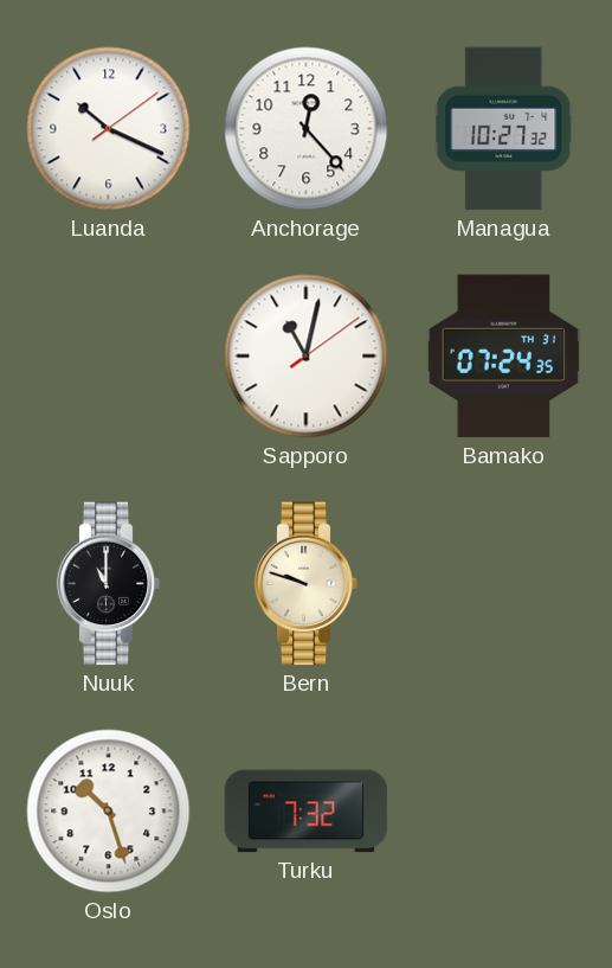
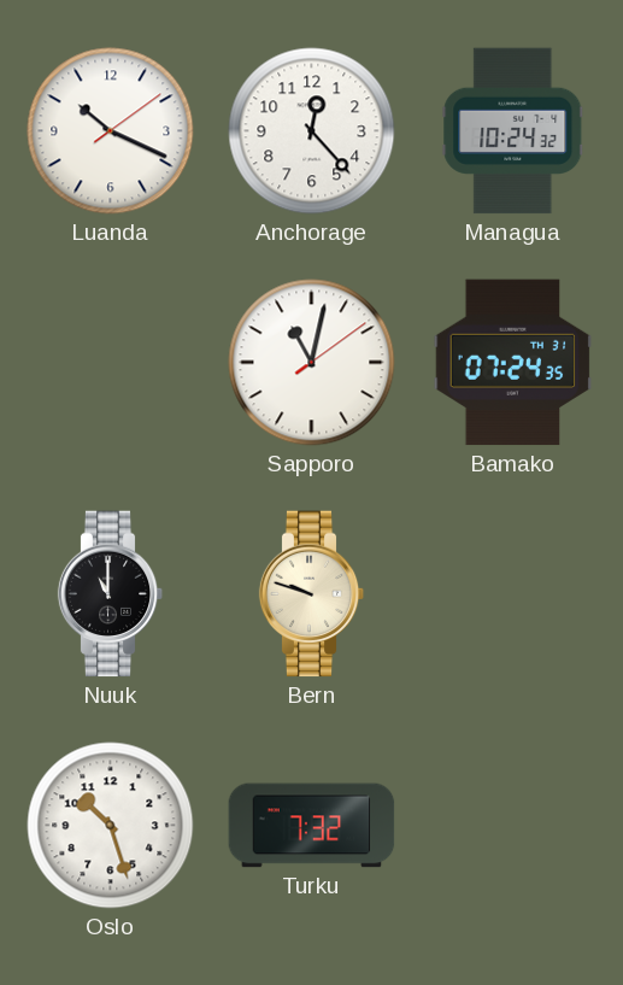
Managua: 10:27 -> 10:24 (513, 131)
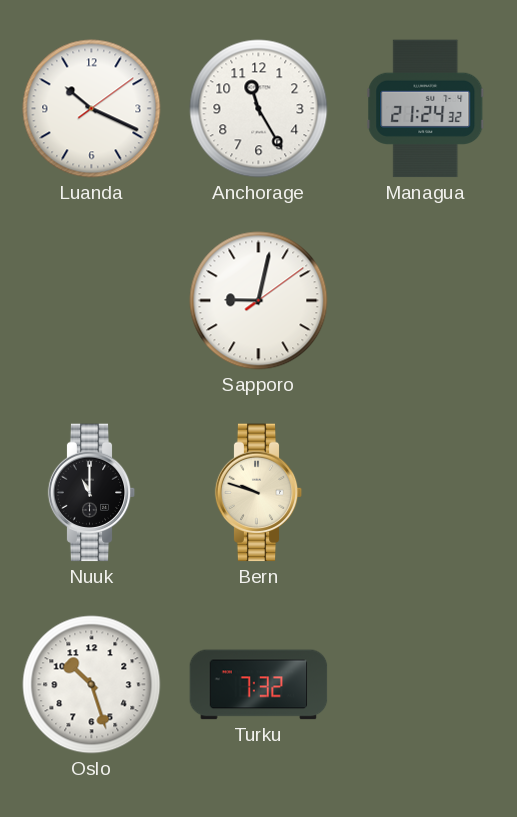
Anchorage: 12:23 -> 11:25 (259, 109)
Managua: 10:24 -> 21:24 (426, 109)
Sapporo: 11:02 -> 9:02 (259, 301)
Bamako: 07:24 -> none (513, 363)
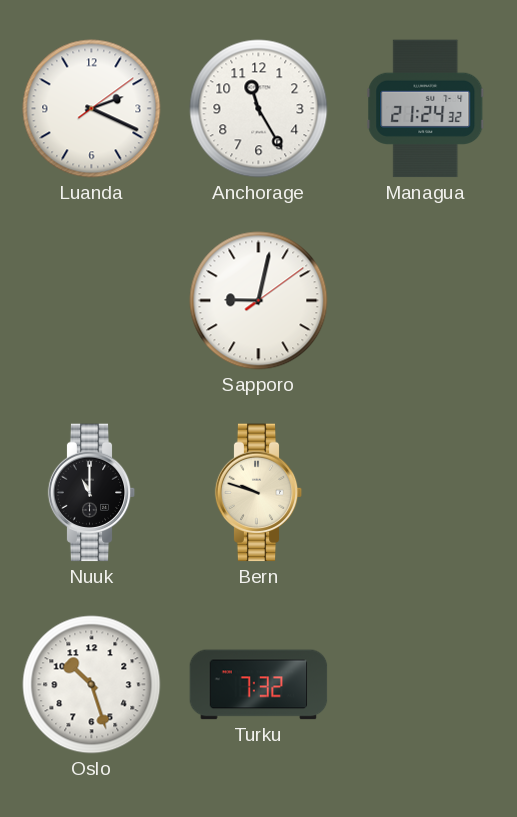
Luanda: 10:19 -> 2:19 (92, 109)
